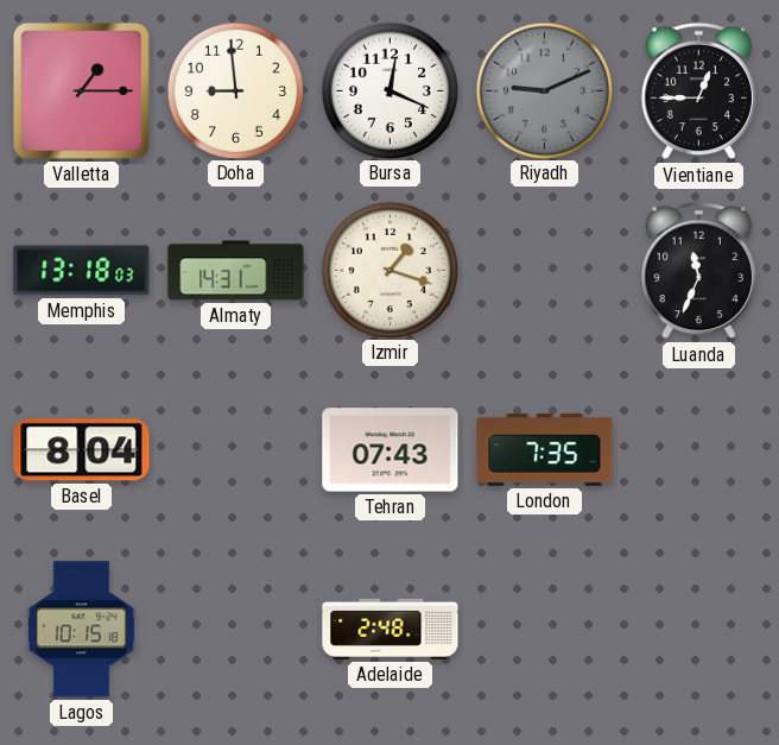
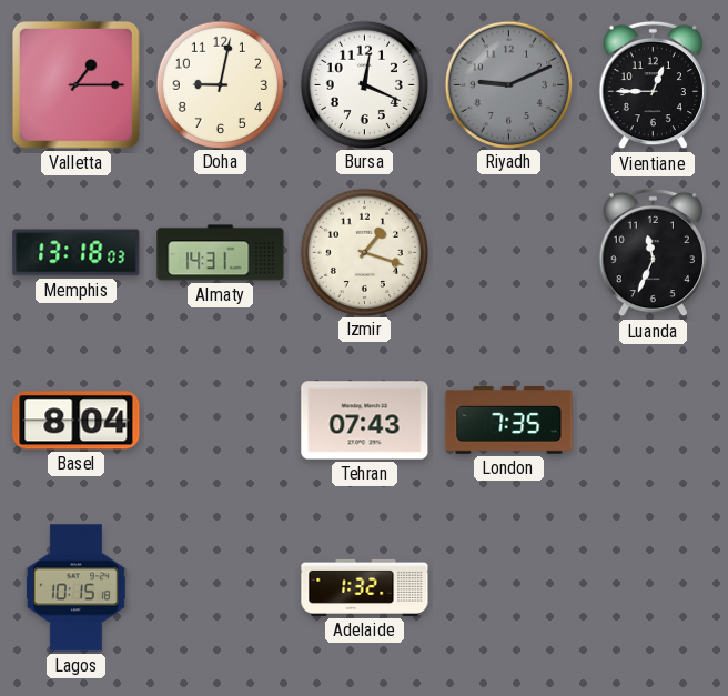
Doha: 8:59 -> 9:02 (220, 84)
Adelaide: 2:48 -> 1:32 (365, 587)
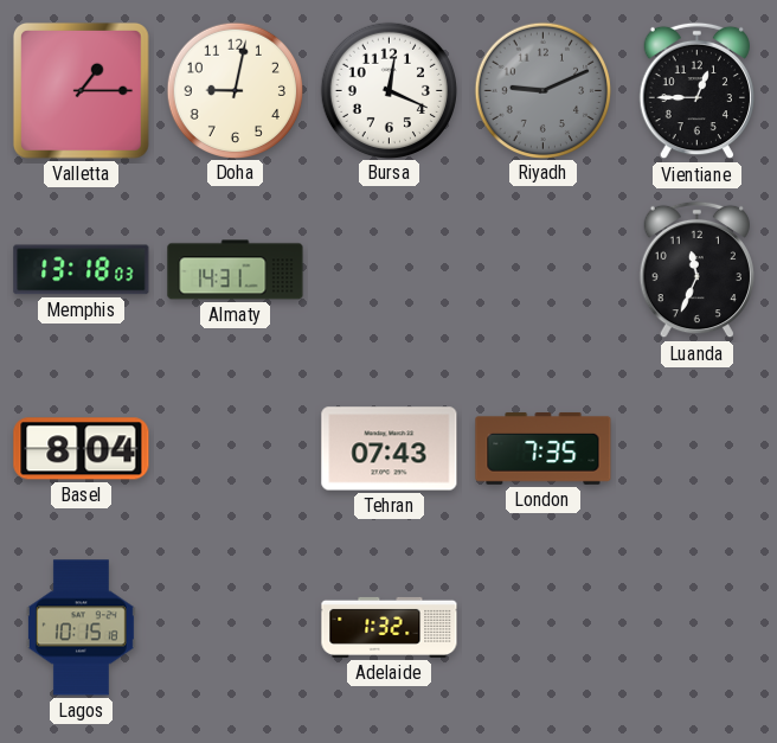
Izmir: 1:18 -> none (364, 252)
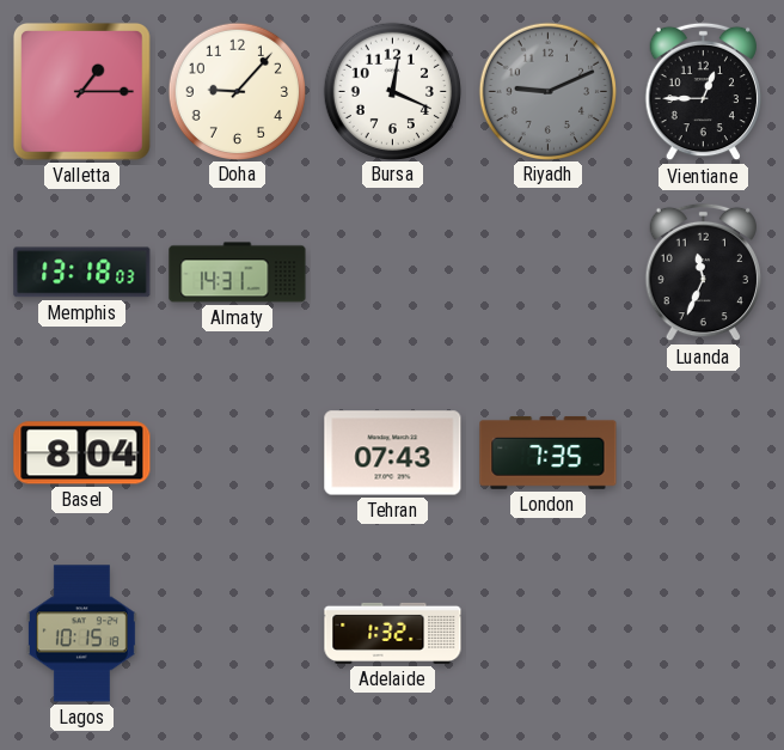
Doha: 9:02 -> 9:07 (237, 91)
